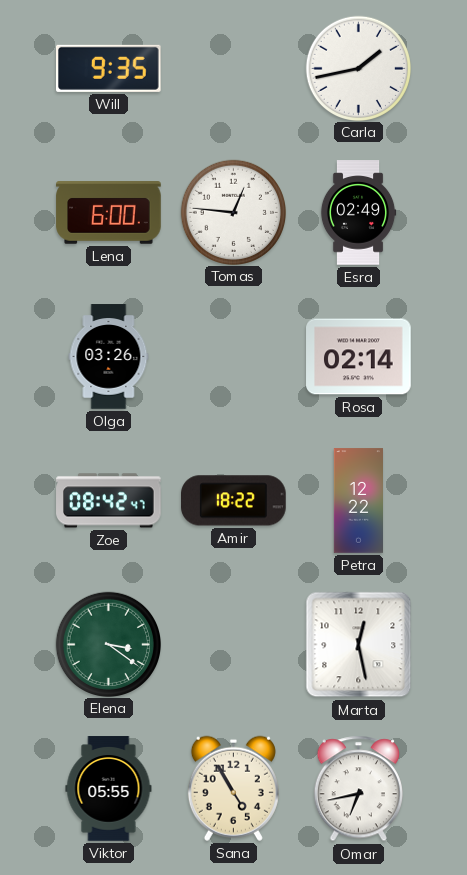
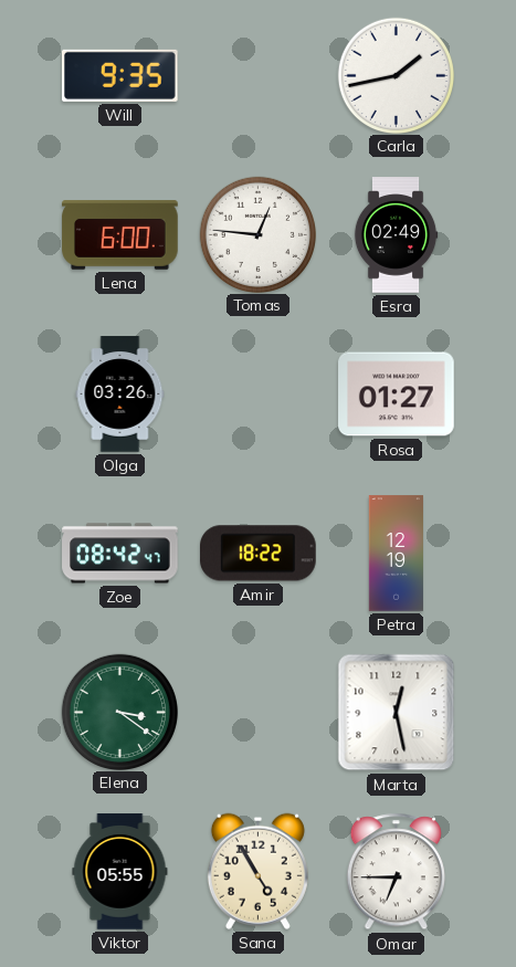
Rosa: 02:14 -> 01:27 (397, 395)
Petra: 12:22 -> 12:19 (396, 554)
Omar: 6:43 -> 6:45 (396, 872)
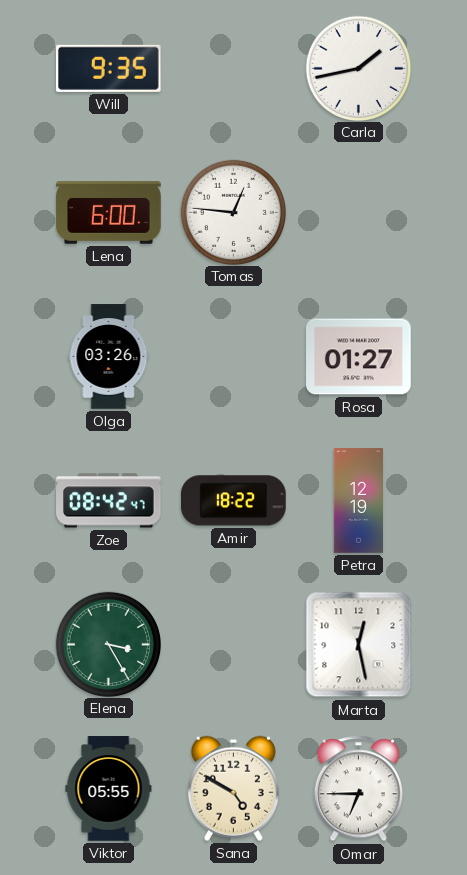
Esra: 02:49 -> none (396, 235)
Elena: 3:21 -> 3:25 (108, 644)
Sana: 4:55 -> 4:50 (233, 788)
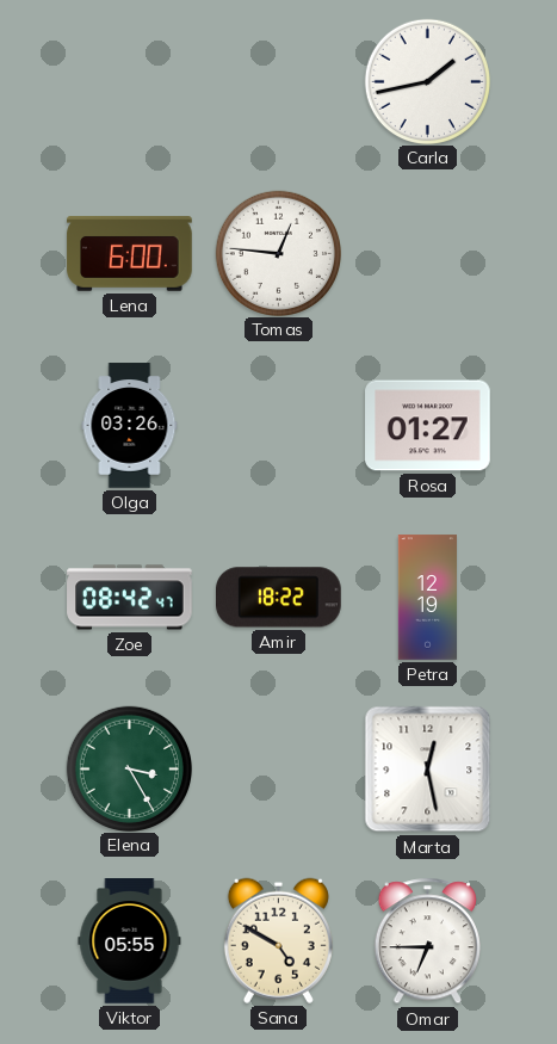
Will: 9:35 -> none (109, 68)
